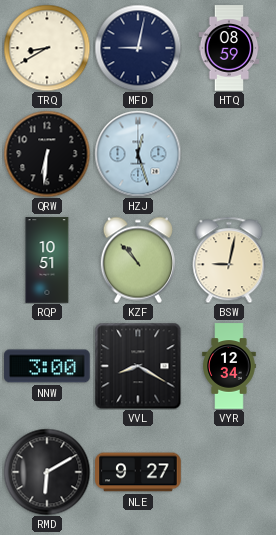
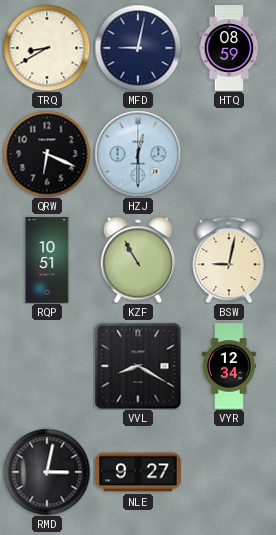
QRW: 6:31 -> 6:19 (47, 154)
HZJ: 12:27 -> 12:30 (138, 154)
KZF: 10:53 -> 10:55 (138, 260)
NNW: 3:00 -> none (47, 366)
RMD: 6:10 -> 3:02 (47, 472)
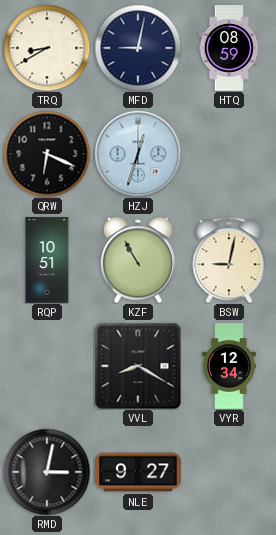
HZJ: 12:30 -> 12:33 (138, 154)
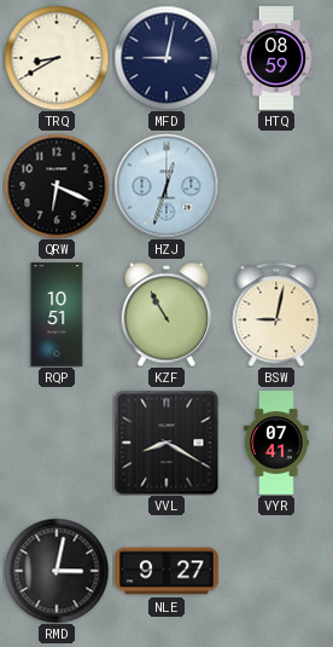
VYR: 12:34 -> 07:41 (276, 443)
